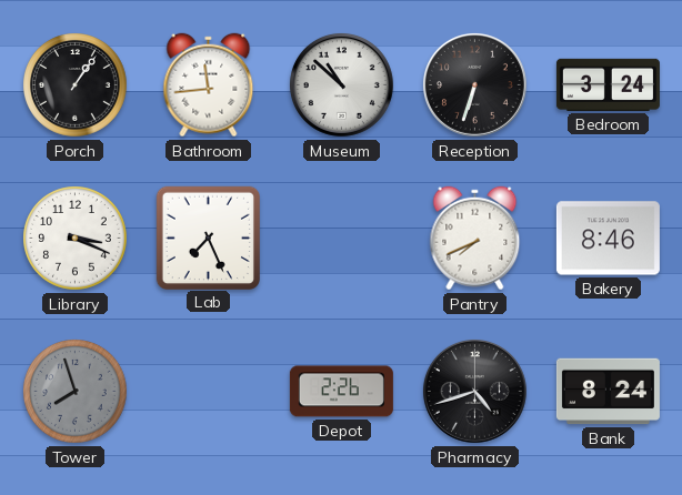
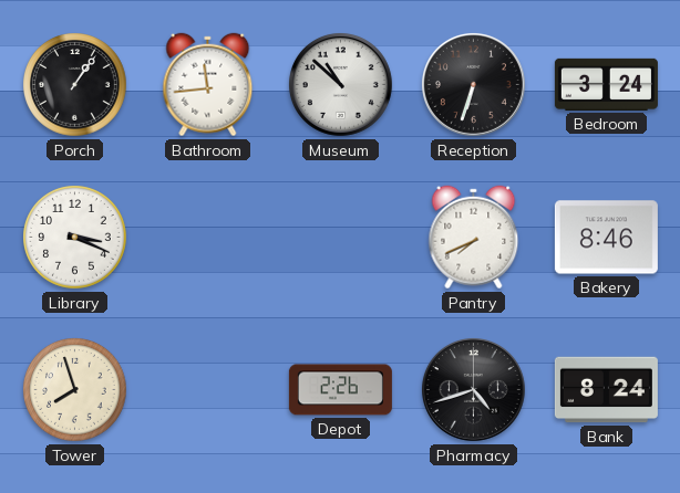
Lab: 7:26 -> none (208, 238)
Tower dial: grey -> cream (75, 390)
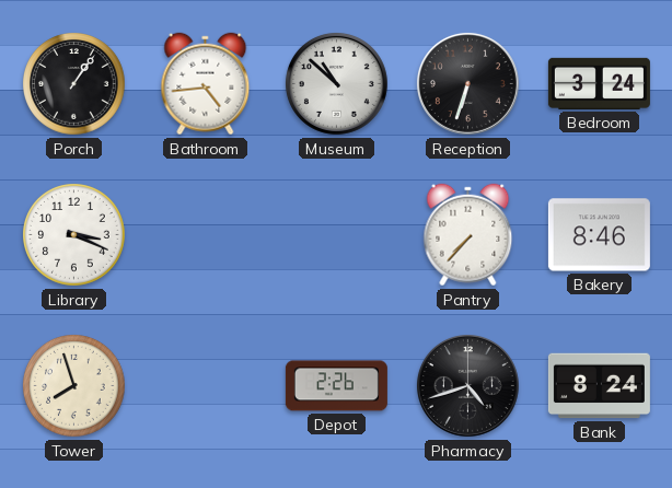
Bathroom: 11:44 -> 4:44 (206, 84)
Pantry: 7:41 -> 7:37 (468, 235)
